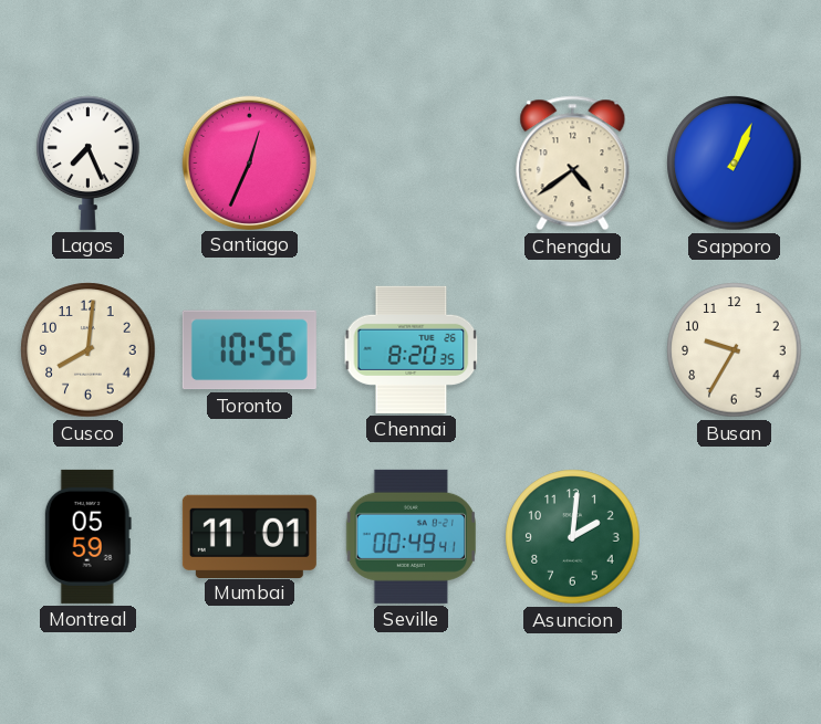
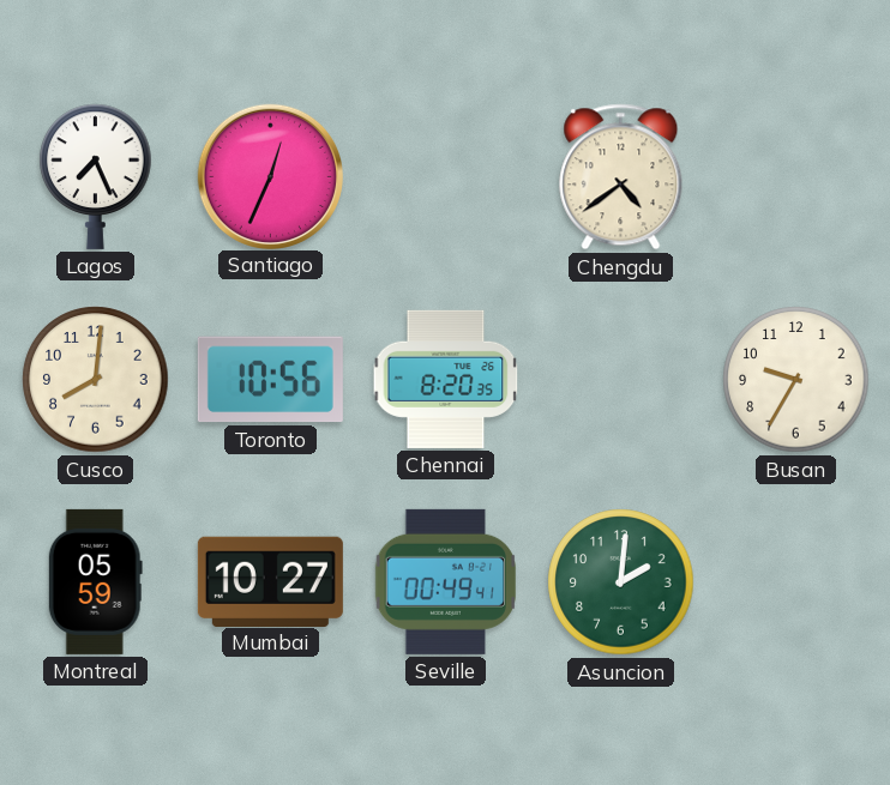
Sapporo: 1:04 -> none (735, 164)
Mumbai: 11:01 -> 10:27 (270, 581)
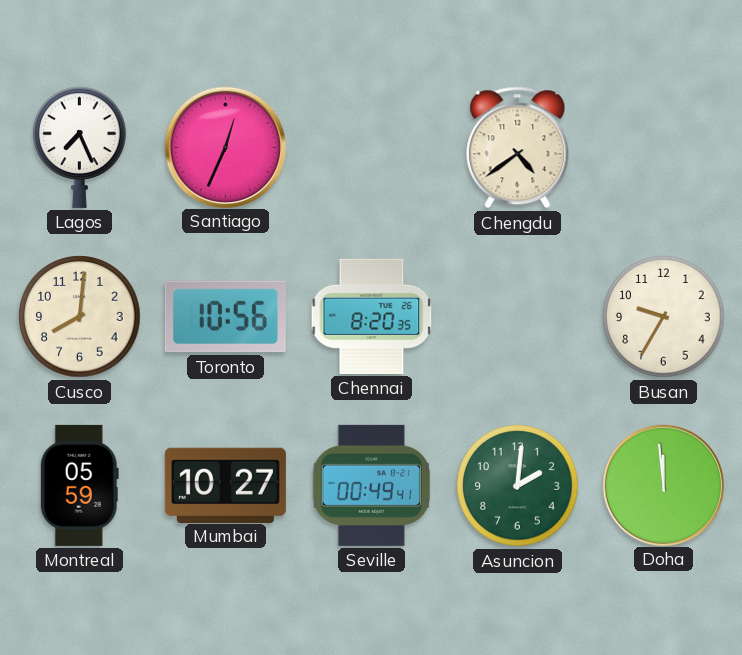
Doha: none -> 11:59 (663, 485)
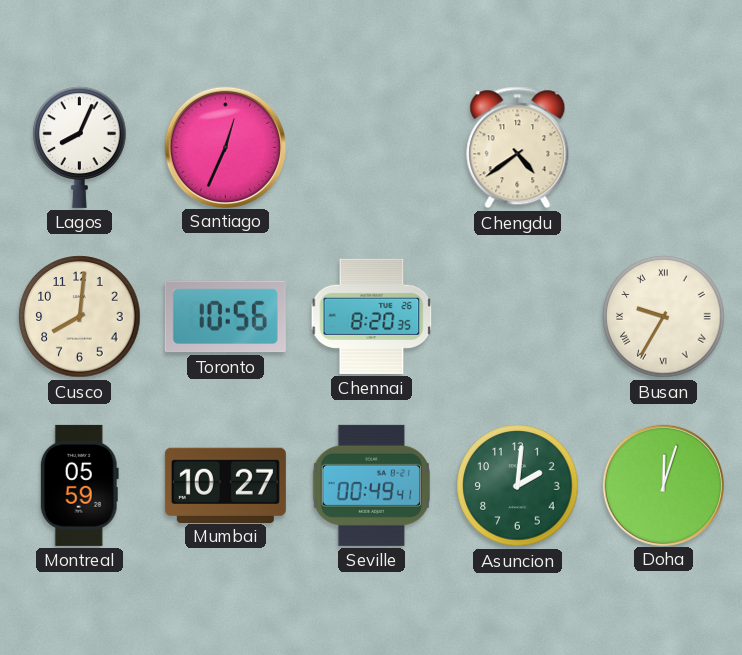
Lagos: 7:26 -> 8:04 (80, 147)
Busan numerals: Arabic -> Roman (664, 317)
Doha: 11:59 -> 12:03 (663, 485)
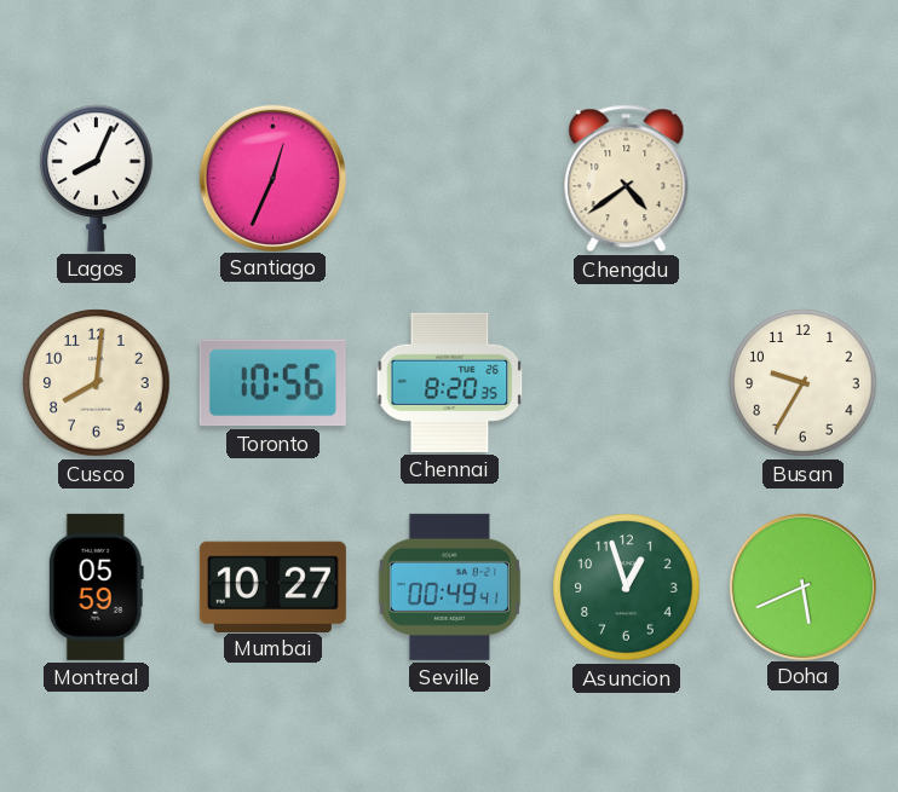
Busan numerals: Roman -> Arabic (804, 383)
Asuncion: 2:01 -> 12:57 (627, 588)
Doha: 12:03 -> 5:41 (802, 586)
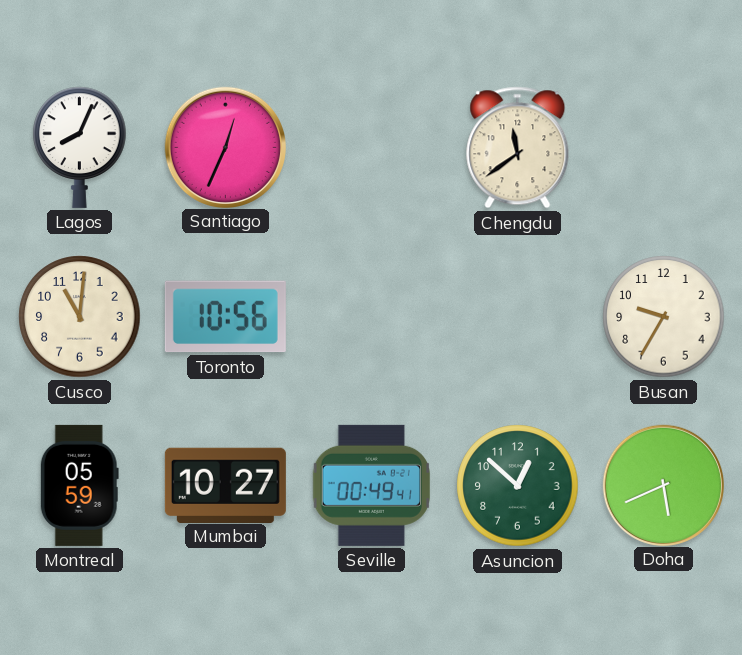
Chengdu: 4:39 -> 11:39 (518, 148)
Cusco: 8:01 -> 11:01 (80, 317)
Chennai: 8:20 -> none (450, 382)
Asuncion: 12:57 -> 12:52 (518, 486)
